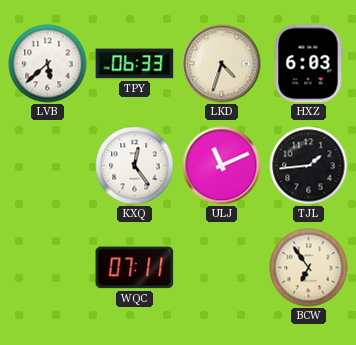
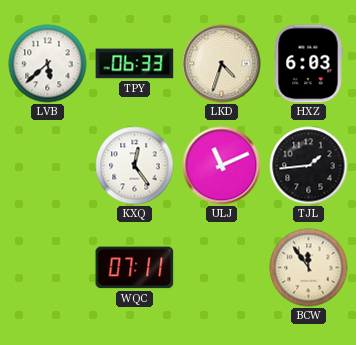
BCW: 6:54 -> 11:54 (309, 268)
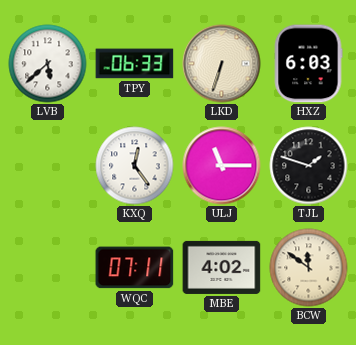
LKD: 4:33 -> 6:33 (222, 64)
ULJ: 11:11 -> 11:15 (222, 166)
TJL: 1:44 -> 1:48 (309, 166)
MBE: none -> 4:02 (222, 267)
BCW: 11:54 -> 11:51 (309, 268)
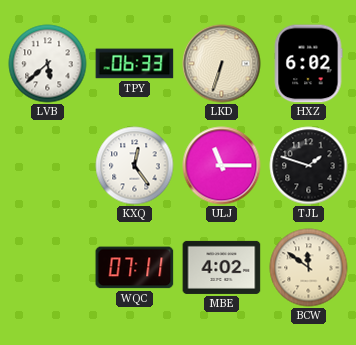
HXZ: 6:03 -> 6:02 (308, 64)
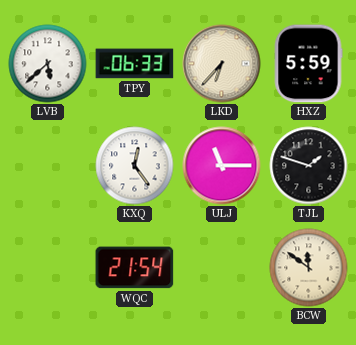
LKD: 6:33 -> 6:37 (222, 64)
HXZ: 6:02 -> 5:59 (308, 64)
WQC: 07:11 -> 21:54 (135, 268)
MBE: 4:02 -> none (222, 267)
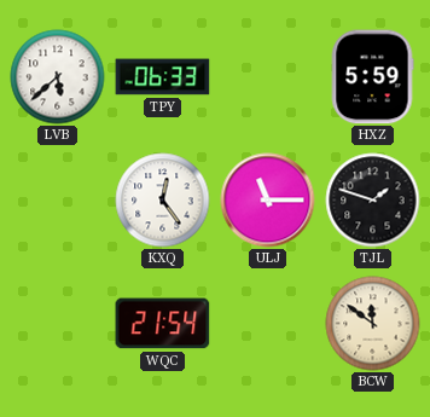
LKD: 6:37 -> none (222, 64)
